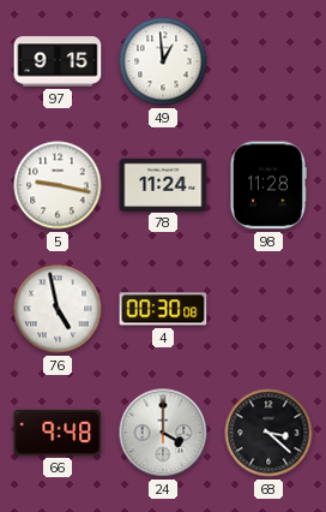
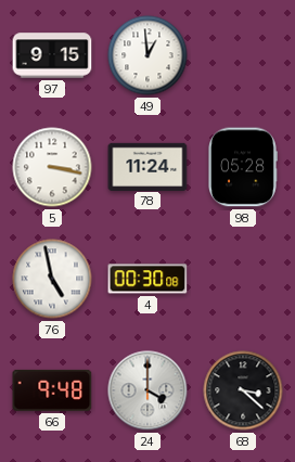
5: 9:17 -> 3:17 (52, 167)
98: 11:28 -> 05:28 (243, 167)
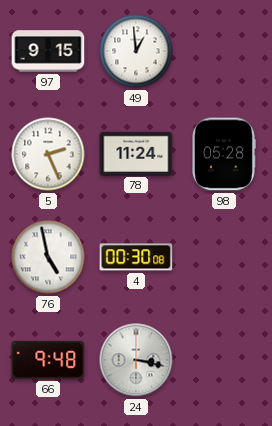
5: 3:17 -> 2:26 (48, 154)
24: 4:00 -> 3:17 (136, 360)
68: 3:22 -> none (243, 390)
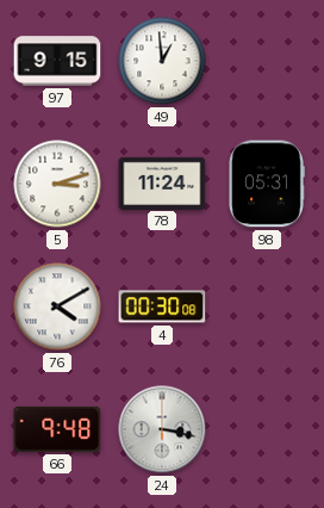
5: 2:26 -> 3:12 (57, 184)
98: 05:28 -> 05:31 (267, 184)
76: 4:58 -> 4:10 (57, 306)
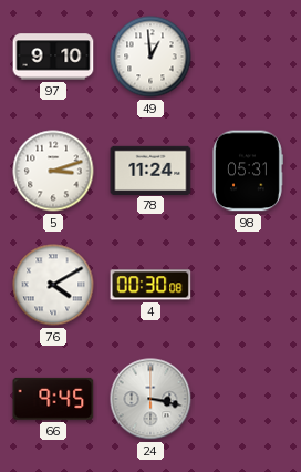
97: 9:15 -> 9:10 (53, 57)
66: 9:48 -> 9:45 (53, 399)
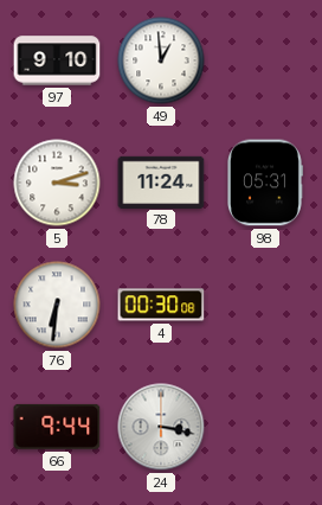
76: 4:10 -> 6:31 (57, 305)
66: 9:45 -> 9:44 (57, 427)
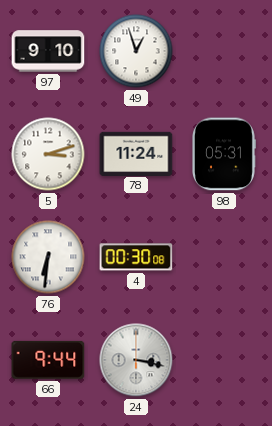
49: 12:59 -> 12:57 (136, 51)
